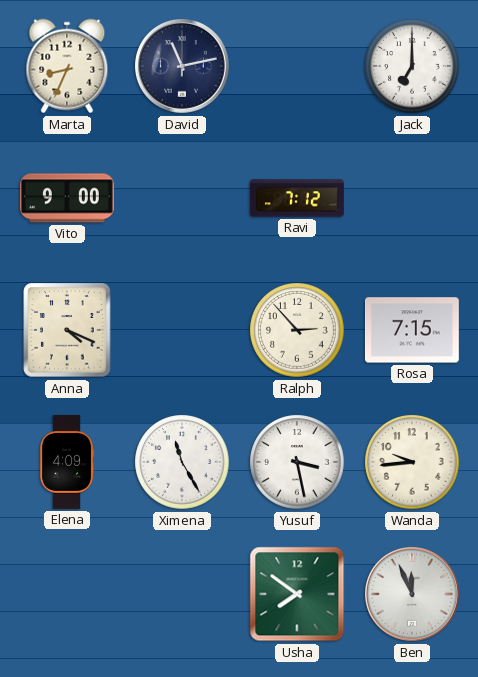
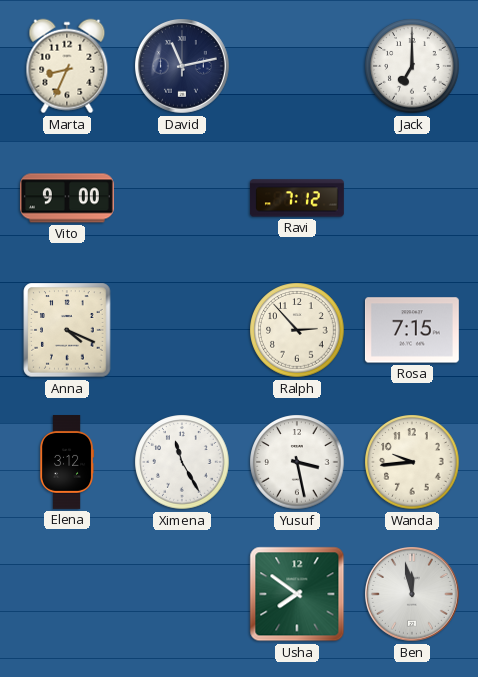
Elena: 4:09 -> 3:12 (67, 463)
Ben: 11:56 -> 11:58 (413, 595)
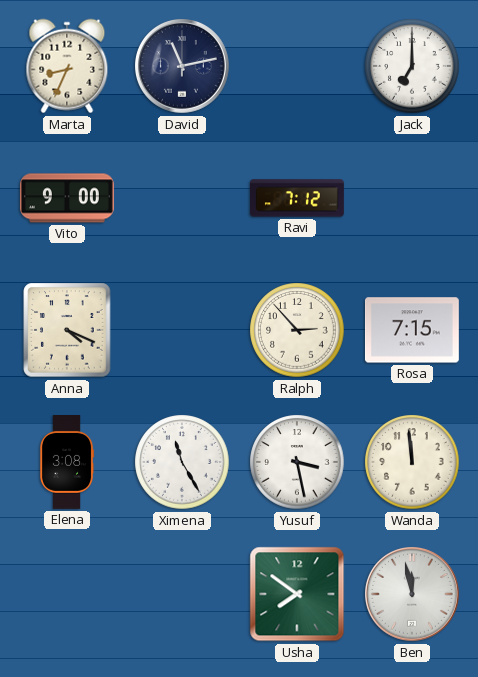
Elena: 3:12 -> 3:08 (67, 463)
Wanda: 9:44 -> 11:59 (412, 462)
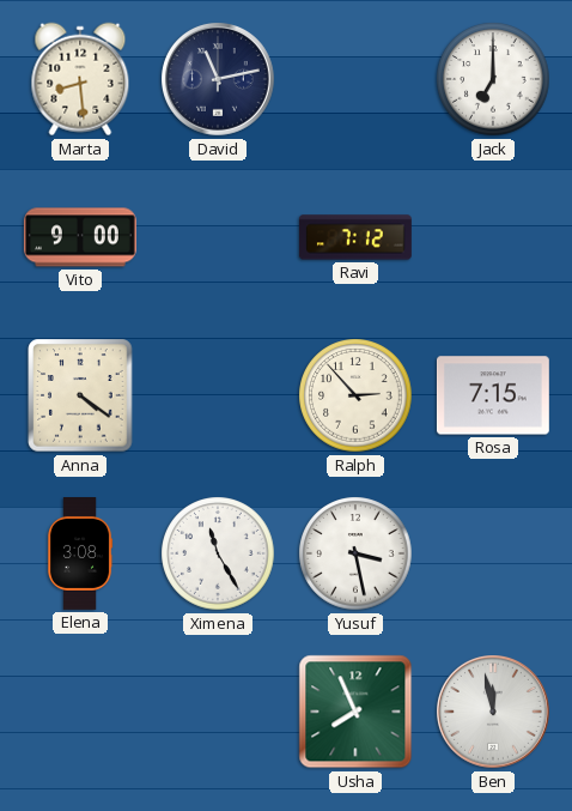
Marta: 8:34 -> 8:29 (80, 79)
Anna: 4:19 -> 4:21 (80, 395)
Wanda: 11:59 -> none (412, 462)
Usha: 7:51 -> 7:56 (355, 712)
